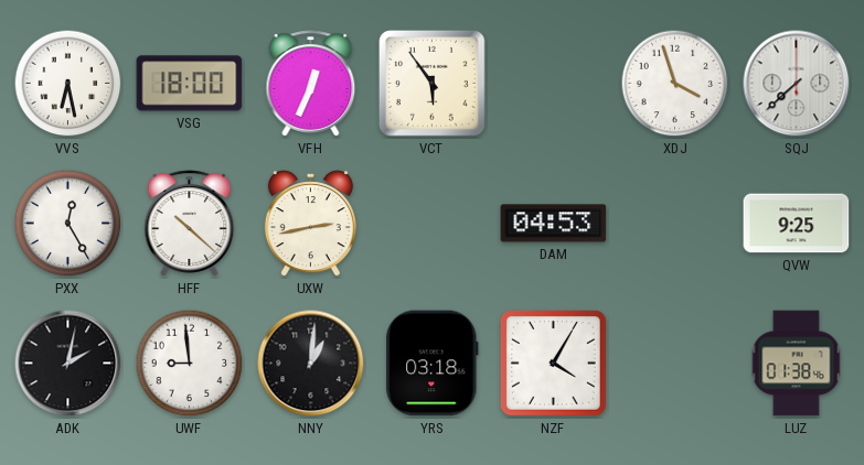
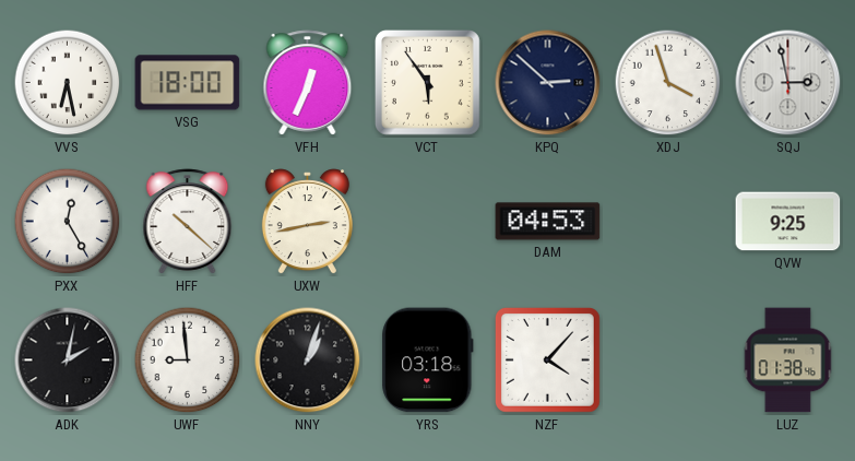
KPQ: none -> 2:52 (548, 83)
SQJ: 7:38 -> 2:58 (788, 83)
NNY: 1:01 -> 1:03 (308, 360)
NZF: 4:05 -> 4:07 (548, 360)
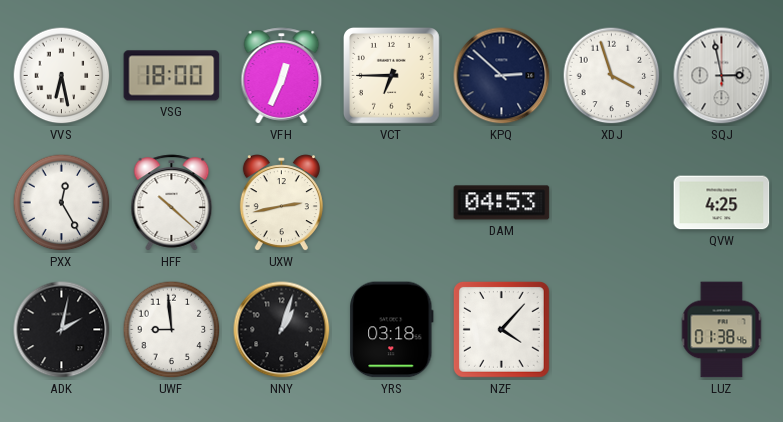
VCT: 5:54 -> 6:45 (392, 76)
QVW: 9:25 -> 4:25 (722, 203)
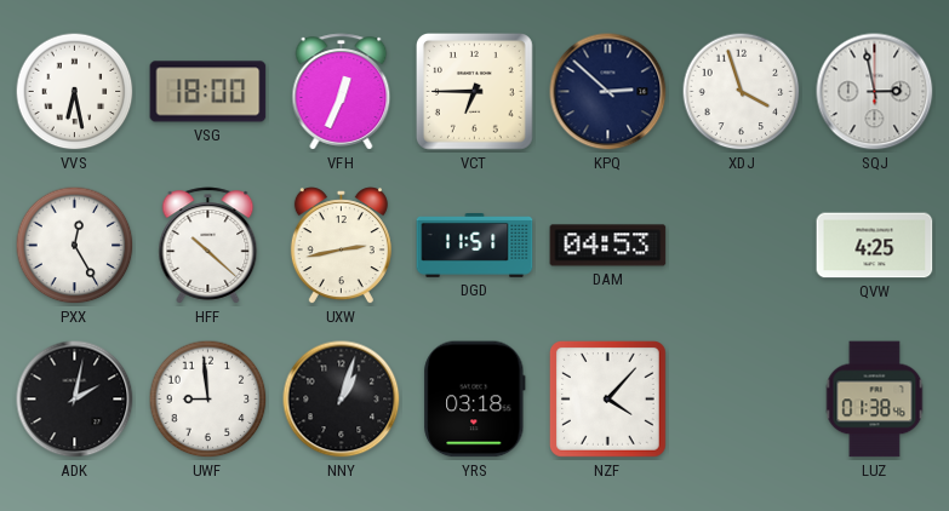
DGD: none -> 11:51 (475, 246)
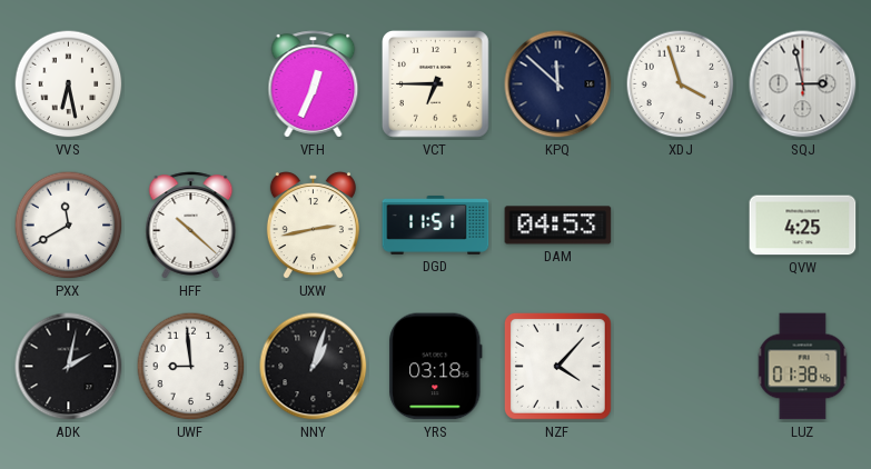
VSG: 18:00 -> none (208, 92)
KPQ: 2:52 -> 11:52 (558, 84)
PXX: 12:25 -> 11:40 (69, 226)
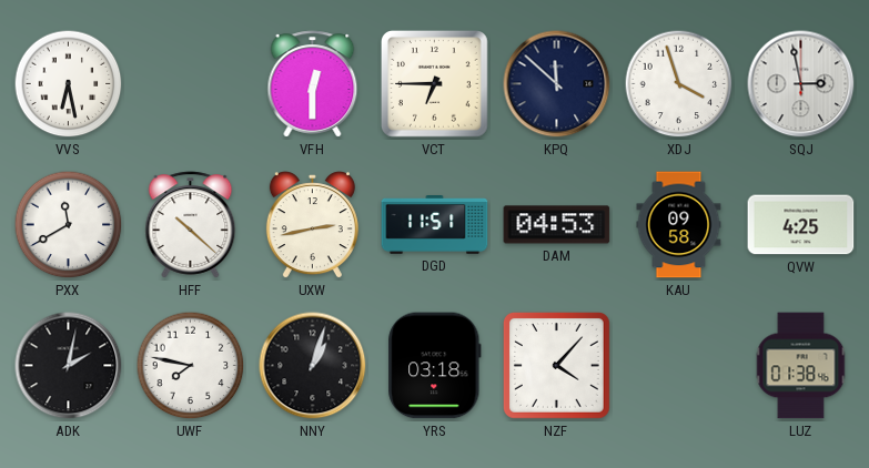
VFH: 12:34 -> 12:30 (313, 84)
KAU: none -> 09:58 (679, 225)
UWF: 8:59 -> 7:47 (191, 366)
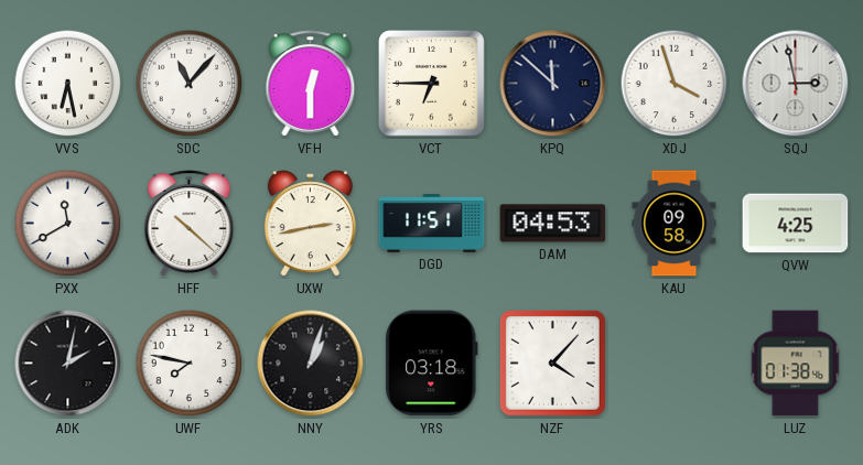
SDC: none -> 11:07 (190, 84)
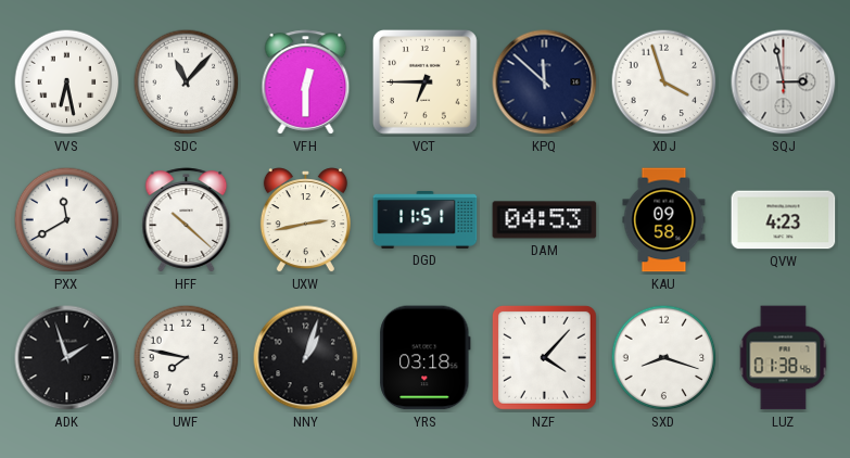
QVW: 4:25 -> 4:23 (784, 220)
ADK: 2:02 -> 1:57 (67, 358)
SXD: none -> 8:18 (664, 358)
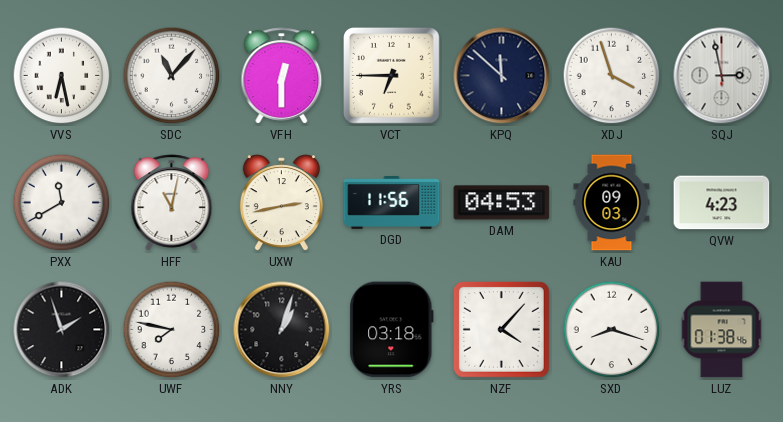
HFF: 10:22 -> 11:02 (172, 203)
DGD: 11:51 -> 11:56 (392, 203)
KAU: 09:58 -> 09:03 (612, 203)
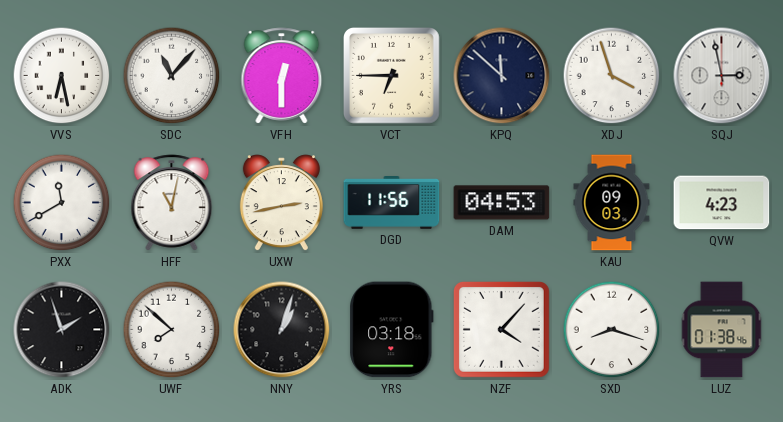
UWF: 7:47 -> 7:52 (172, 330)
